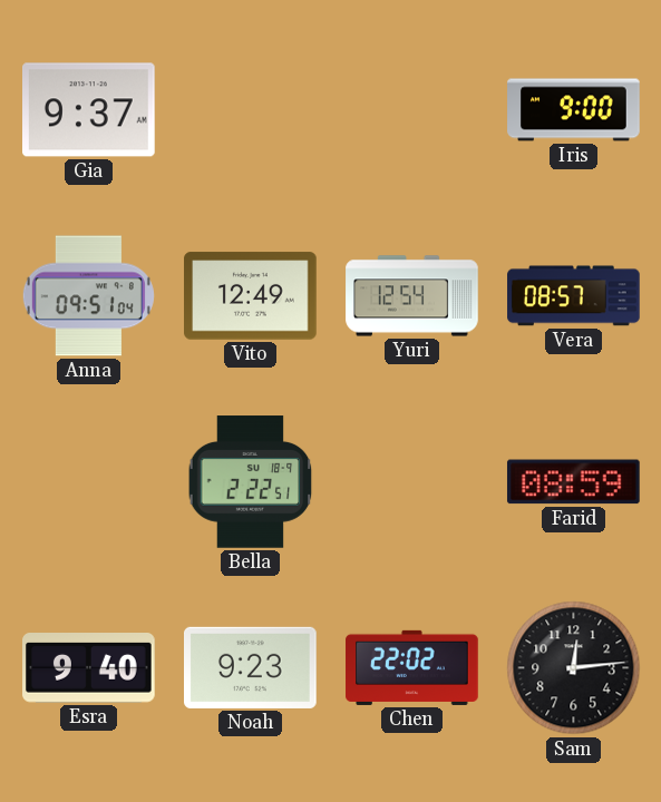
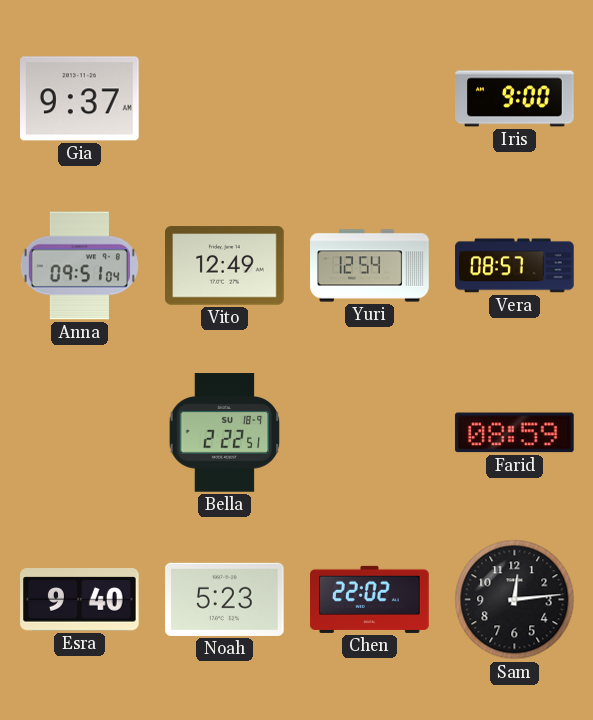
Noah: 9:23 -> 5:23 (225, 599)
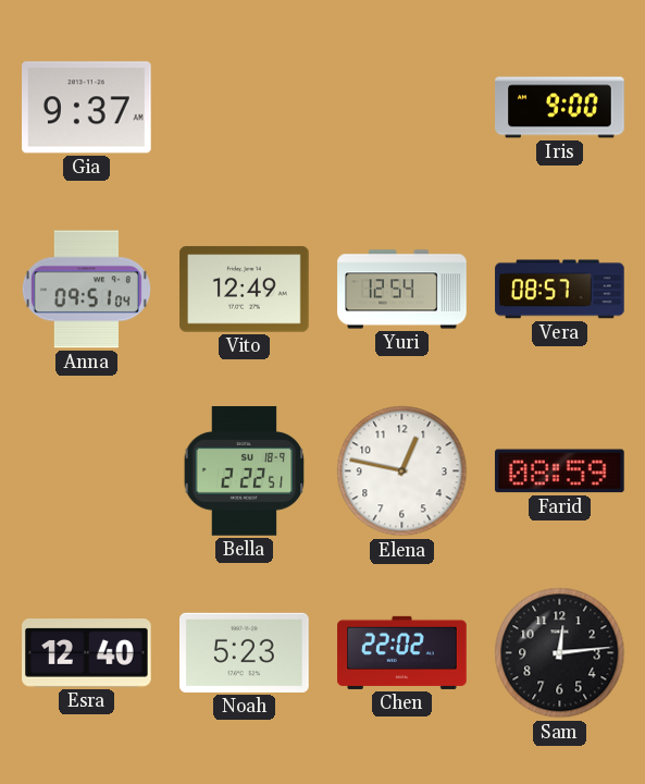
Elena: none -> 12:47 (402, 471)
Esra: 9:40 -> 12:40 (87, 653)
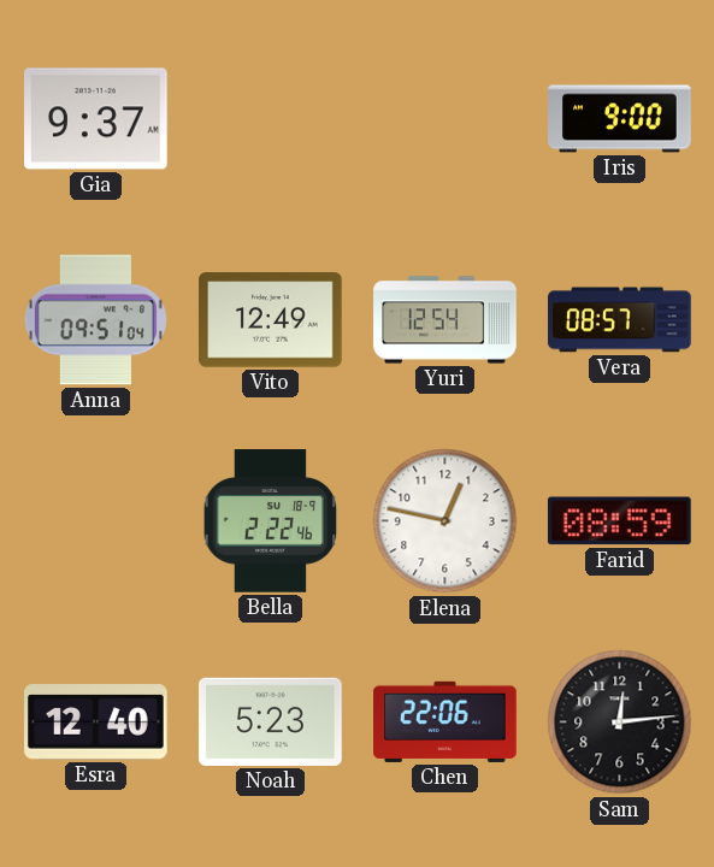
Bella: 2:22:51 -> 2:22:46 (271, 521)
Chen: 22:02 -> 22:06 (445, 721)
